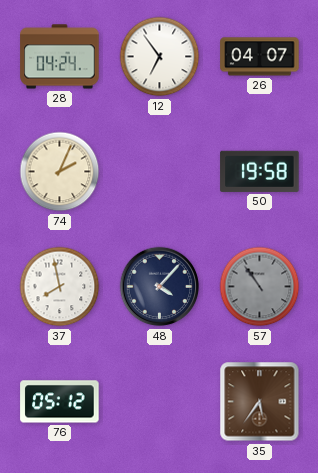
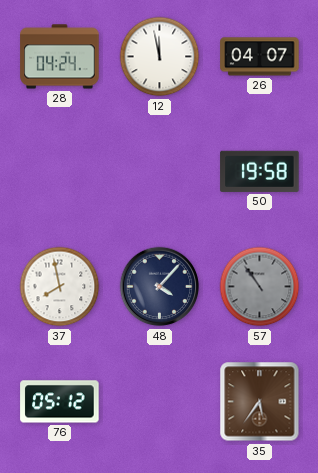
12: 6:54 -> 11:58 (160, 57)
74: 2:04 -> none (60, 172)
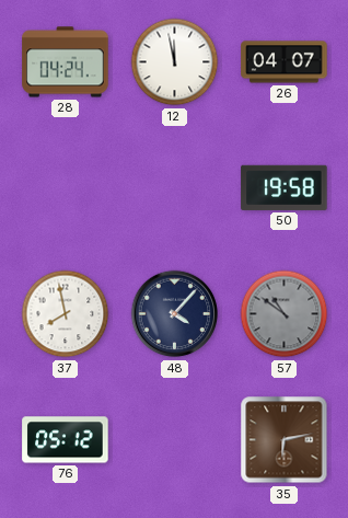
57: 10:54 -> 10:51 (285, 314)
35: 5:36 -> 6:13 (285, 440)
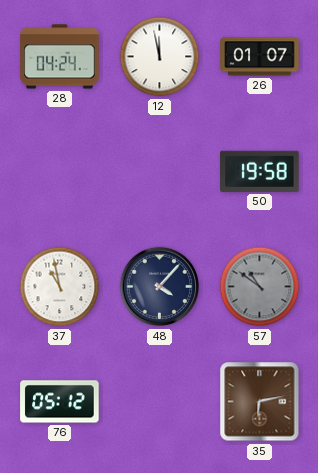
26: 04:07 -> 01:07 (260, 57)
37: 7:58 -> 10:58 (60, 287)
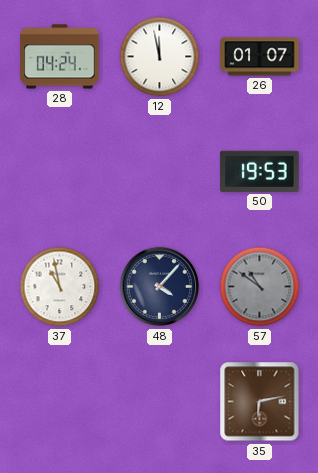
50: 19:58 -> 19:53 (260, 171)
76: 05:12 -> none (60, 402)
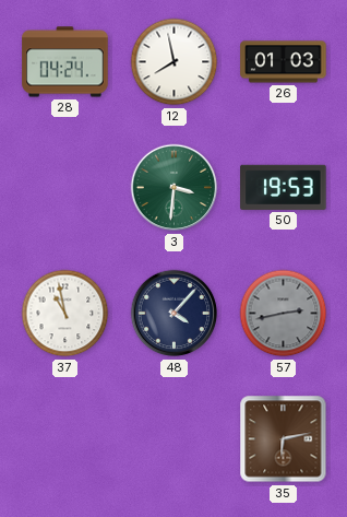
12: 11:58 -> 7:58 (175, 62)
26: 01:07 -> 01:03 (284, 62)
3: none -> 3:31 (175, 188)
57: 10:51 -> 2:43 (284, 314)
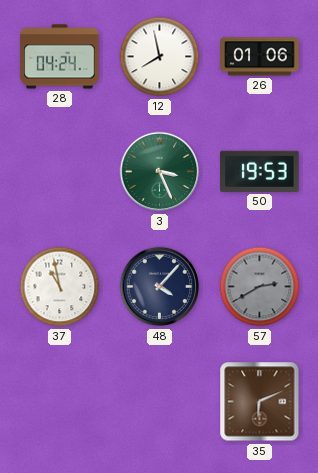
26: 01:03 -> 01:06 (260, 57)
3: 3:31 -> 3:26 (160, 172)
57: 2:43 -> 2:40 (260, 287)
35: 6:13 -> 6:11 (260, 402)
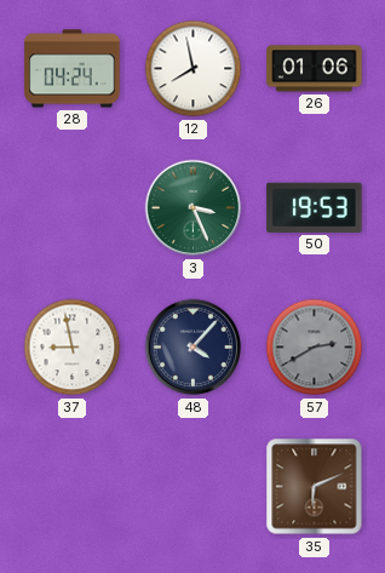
37: 10:58 -> 8:58 (73, 348)
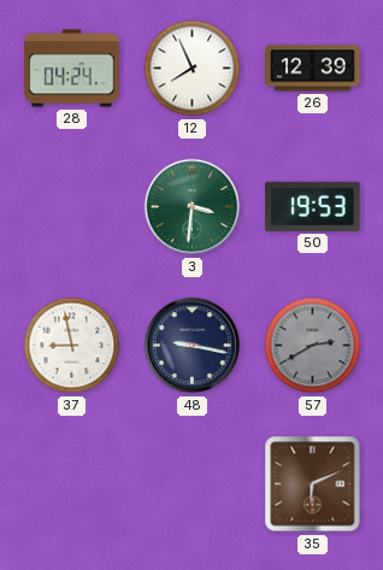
12: 7:58 -> 7:56 (193, 69)
26: 01:06 -> 12:39 (313, 69)
3: 3:26 -> 3:31 (193, 207)
48: 4:07 -> 9:17 (193, 346)
